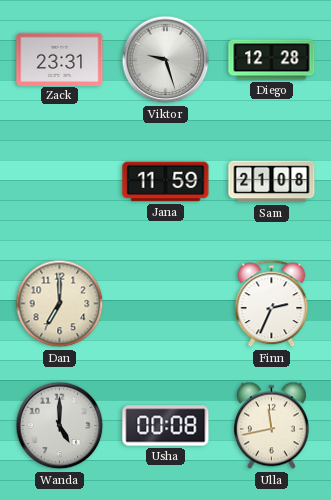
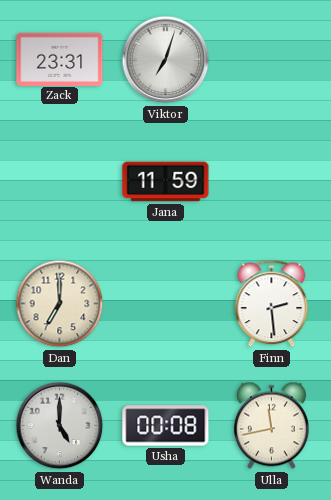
Viktor: 9:27 -> 7:03 (166, 60)
Diego: 12:28 -> none (272, 60)
Sam: 21:08 -> none (272, 182)
Finn: 2:34 -> 2:29 (272, 304)
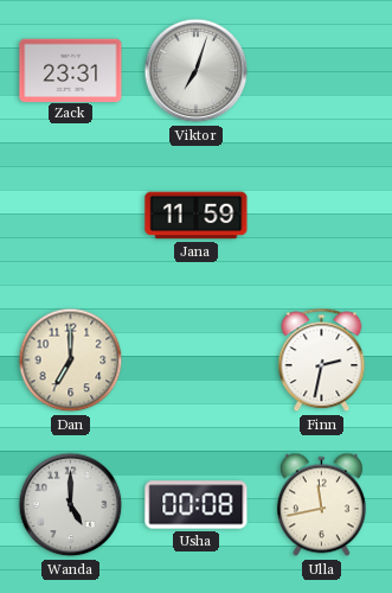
Finn: 2:29 -> 2:32 (322, 361)
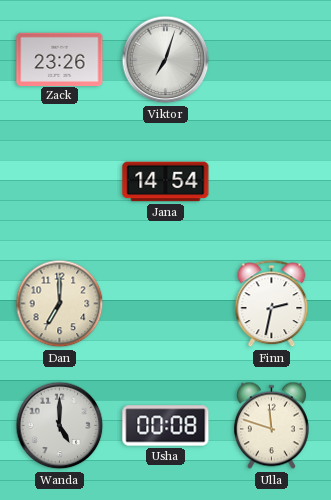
Zack: 23:31 -> 23:26 (60, 59)
Jana: 11:59 -> 14:54 (166, 182)
Ulla: 11:43 -> 11:48 (271, 426)
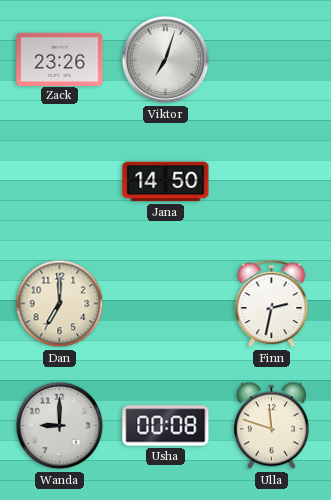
Jana: 14:54 -> 14:50 (166, 182)
Wanda: 5:00 -> 9:00 (60, 426)
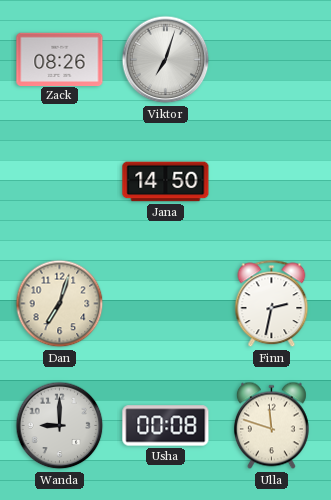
Zack: 23:26 -> 08:26 (60, 59)
Dan: 7:00 -> 7:03 (60, 304)
